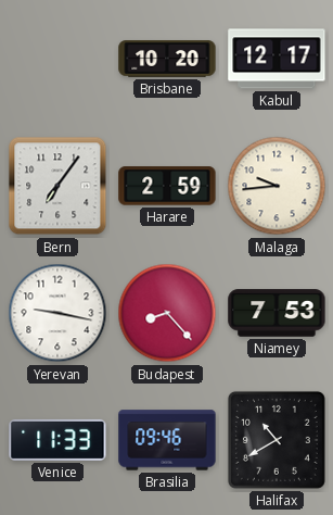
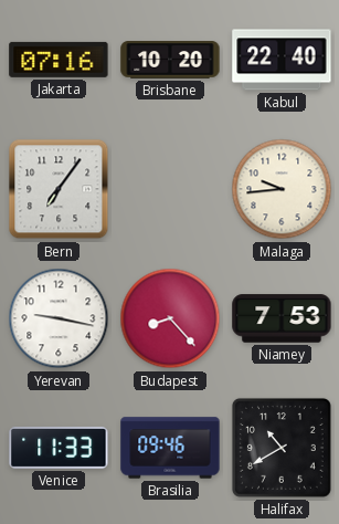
Jakarta: none -> 07:16 (59, 60)
Kabul: 12:17 -> 22:40 (282, 60)
Harare: 2:59 -> none (167, 186)
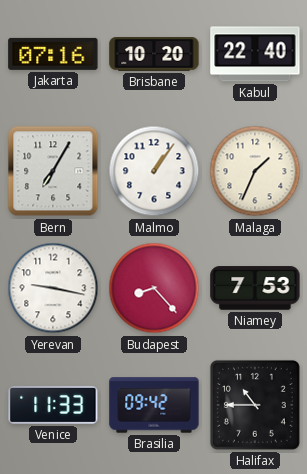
Bern: 7:06 -> 7:05 (53, 171)
Malmo: none -> 1:06 (154, 171)
Malaga: 9:44 -> 1:34 (255, 171)
Brasilia: 09:46 -> 09:42 (154, 405)
Halifax: 10:40 -> 10:45 (255, 405)
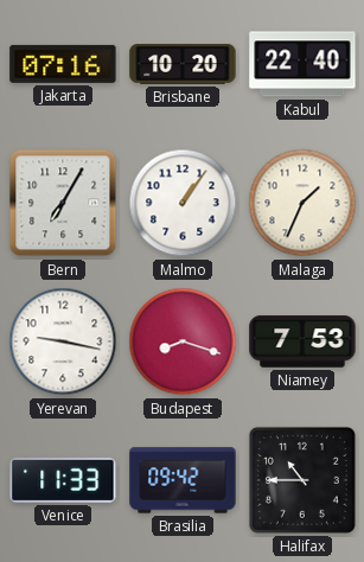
Budapest: 8:23 -> 8:18 (183, 341)
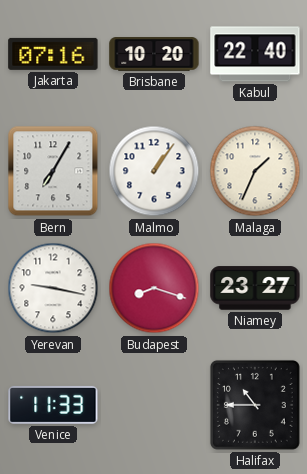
Niamey: 7:53 -> 23:27 (255, 288)
Brasilia: 09:42 -> none (183, 480)
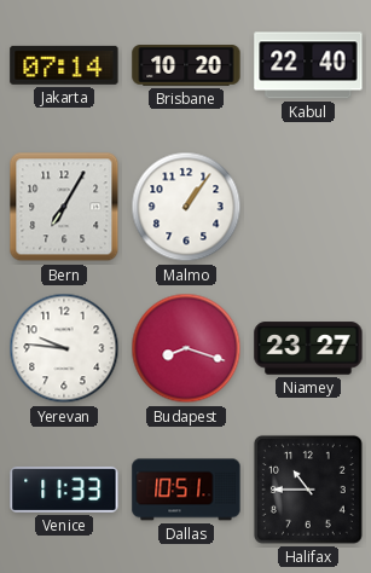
Jakarta: 07:16 -> 07:14 (64, 65)
Malaga: 1:34 -> none (255, 171)
Yerevan: 9:17 -> 9:46 (64, 348)
Dallas: none -> 10:51 (186, 490)
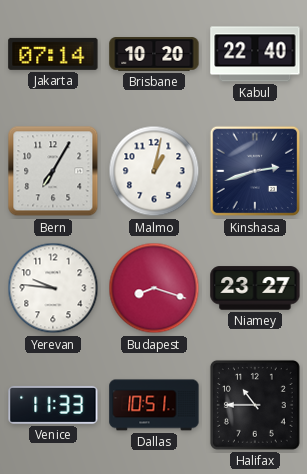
Malmo: 1:06 -> 1:02 (154, 171)
Kinshasa: none -> 2:42 (255, 171)
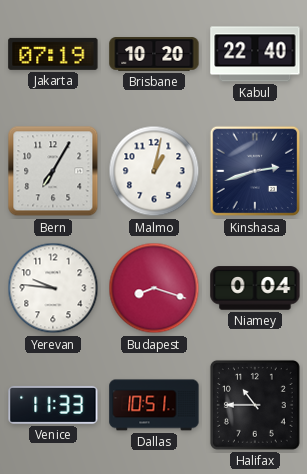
Jakarta: 07:14 -> 07:19 (53, 54)
Niamey: 23:27 -> 0:04 (255, 288)
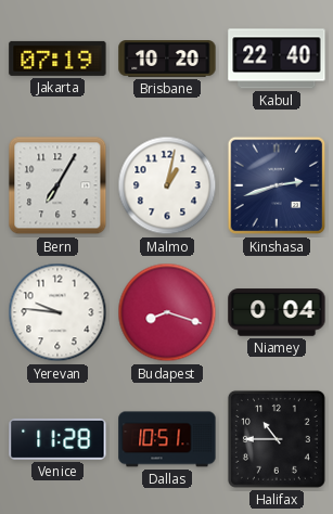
Venice: 11:33 -> 11:28 (57, 439)
